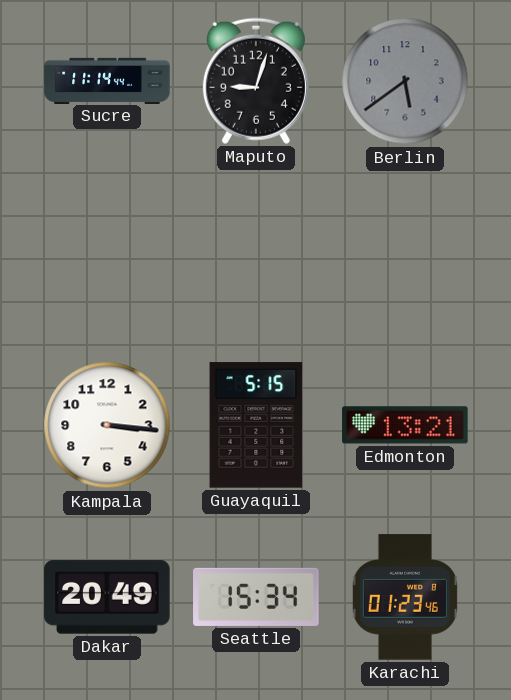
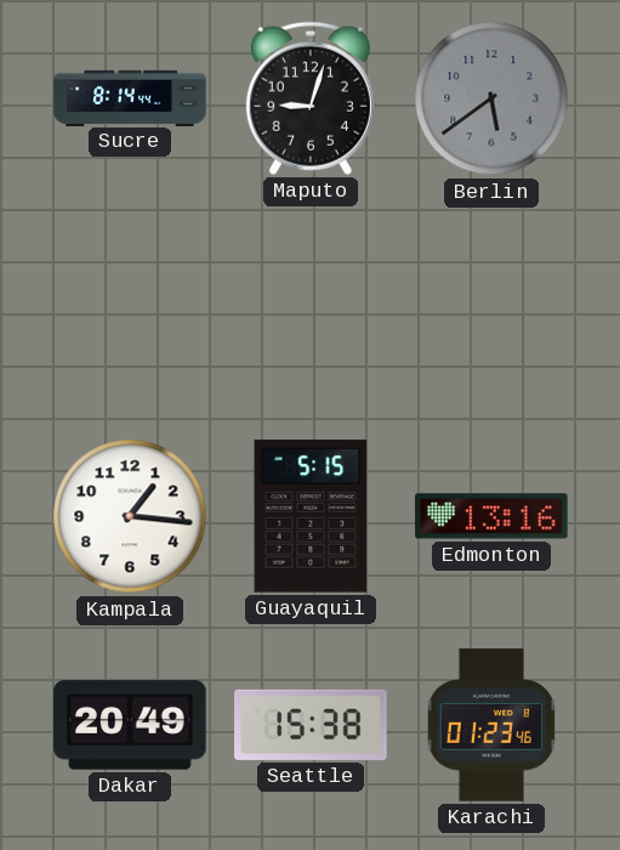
Sucre: 11:14 -> 8:14 (130, 97)
Kampala: 3:16 -> 1:16 (130, 516)
Edmonton: 13:21 -> 13:16 (491, 516)
Seattle: 15:34 -> 15:38 (311, 725)
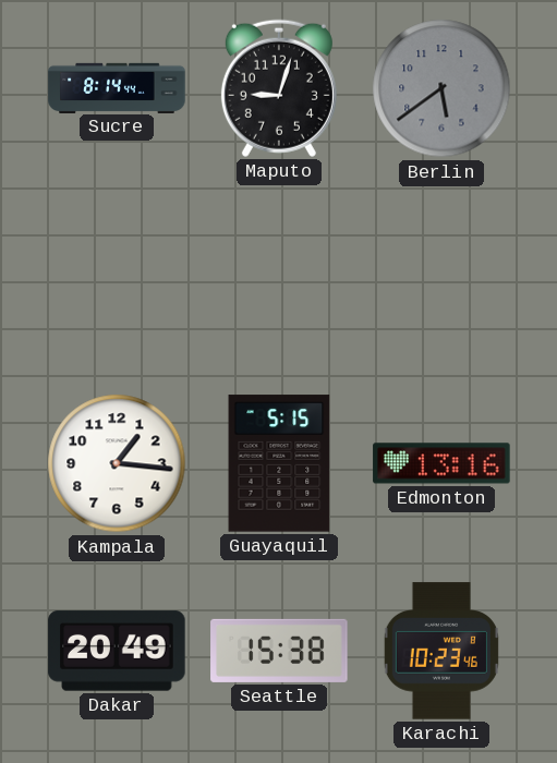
Karachi: 01:23 -> 10:23 (441, 651)
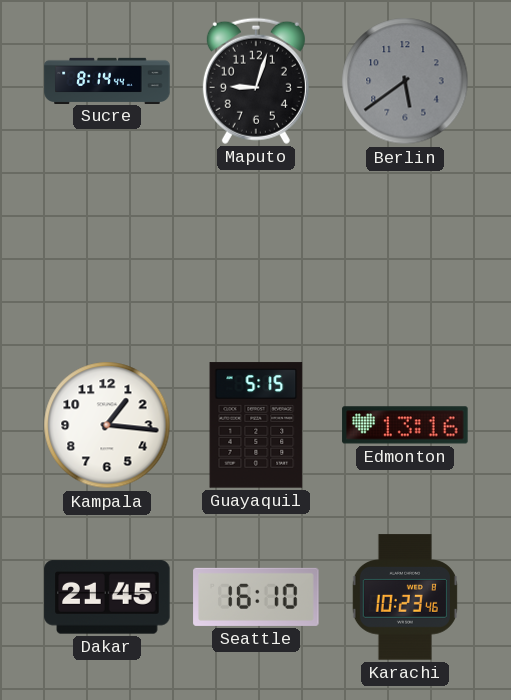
Dakar: 20:49 -> 21:45 (107, 597)
Seattle: 15:38 -> 16:10 (256, 597)
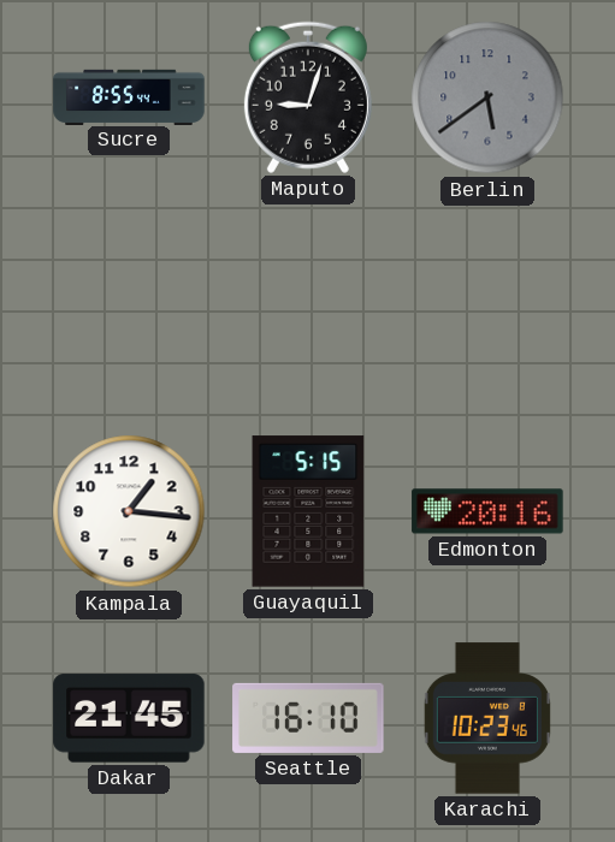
Sucre: 8:14 -> 8:55 (129, 96)
Edmonton: 13:16 -> 20:16 (487, 511)
